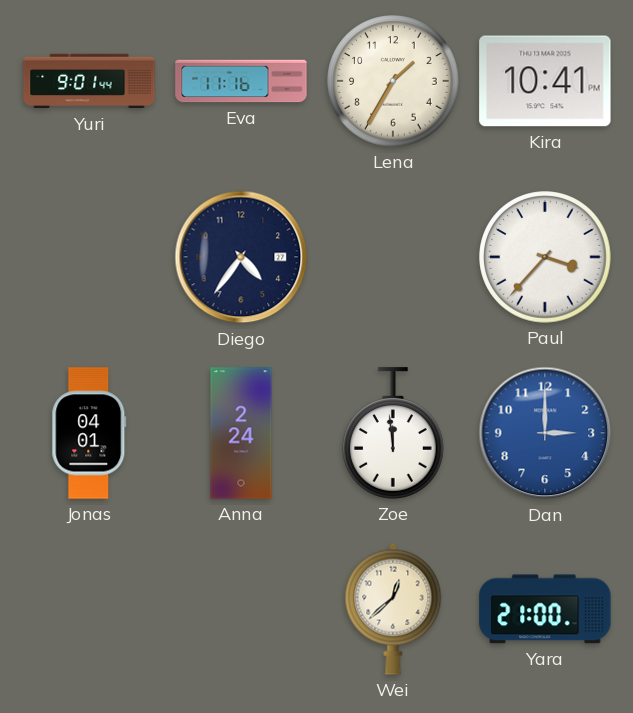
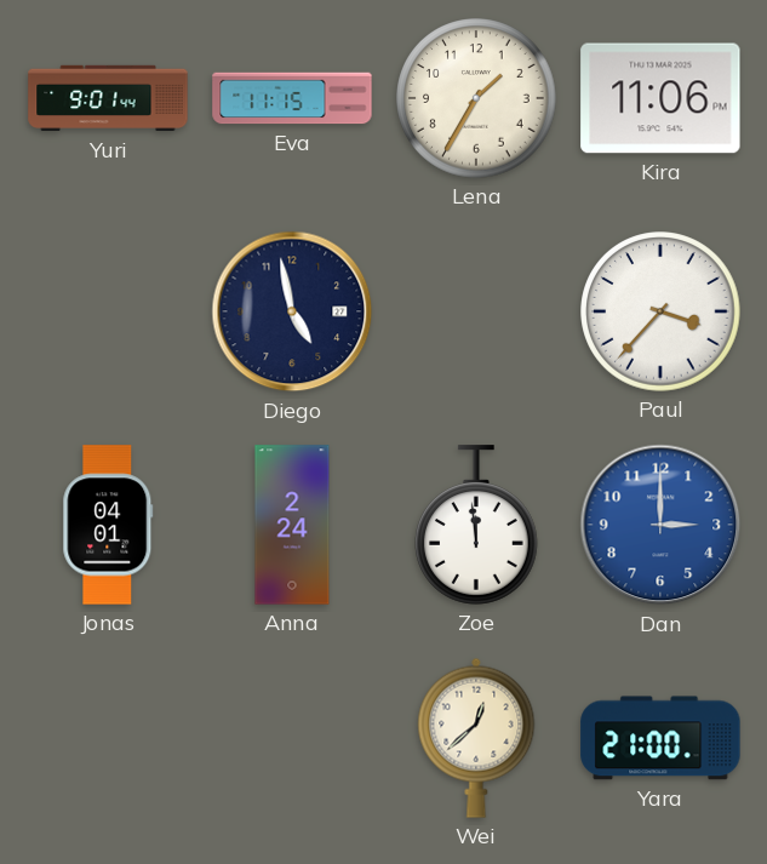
Eva: 11:16 -> 11:15 (292, 98)
Kira: 10:41 -> 11:06 (660, 98)
Diego: 4:36 -> 4:58 (292, 311)
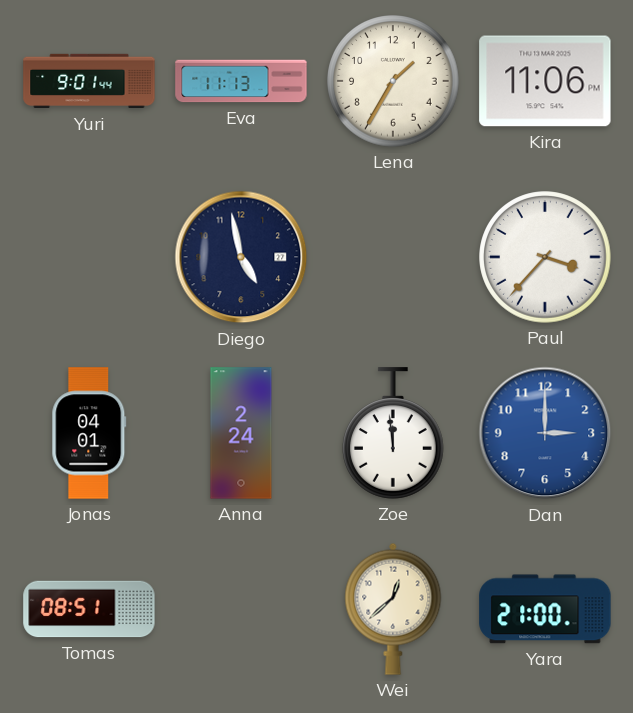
Eva: 11:15 -> 11:13 (241, 81)
Tomas: none -> 08:51 (89, 609)
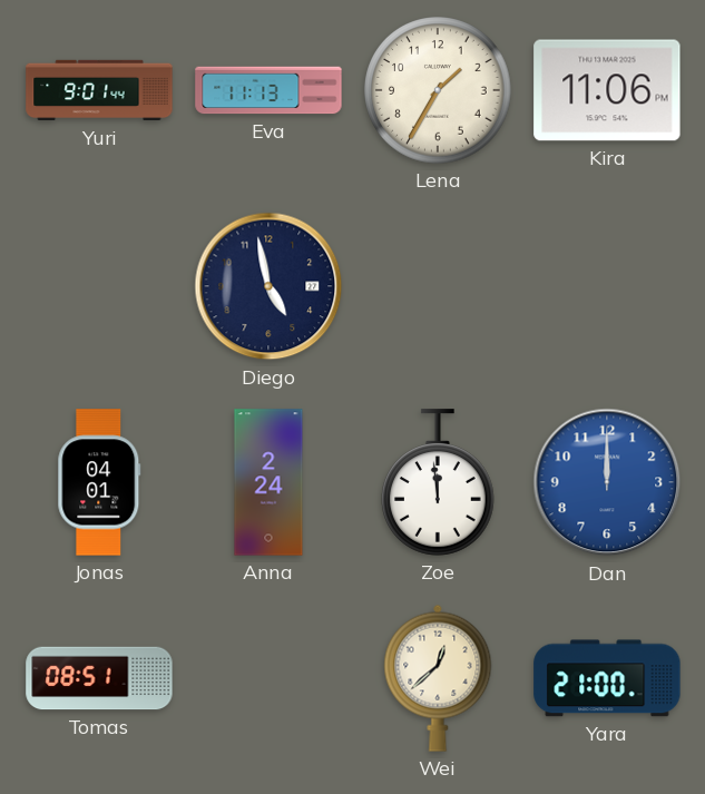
Paul: 3:37 -> none (545, 257)
Dan: 3:00 -> 12:00 (607, 482)
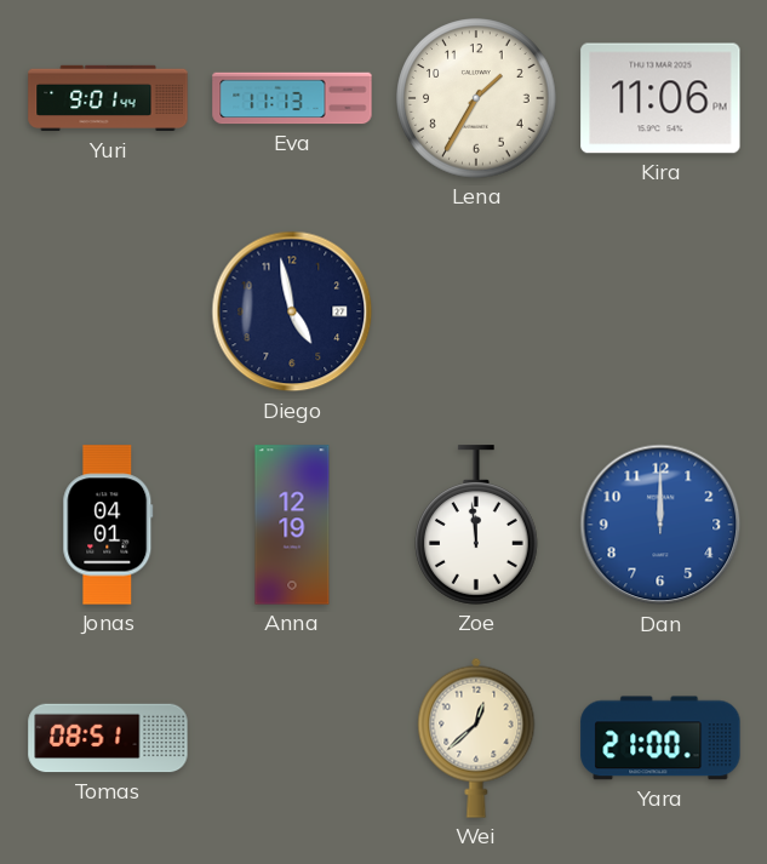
Anna: 2:24 -> 12:19 (292, 525)
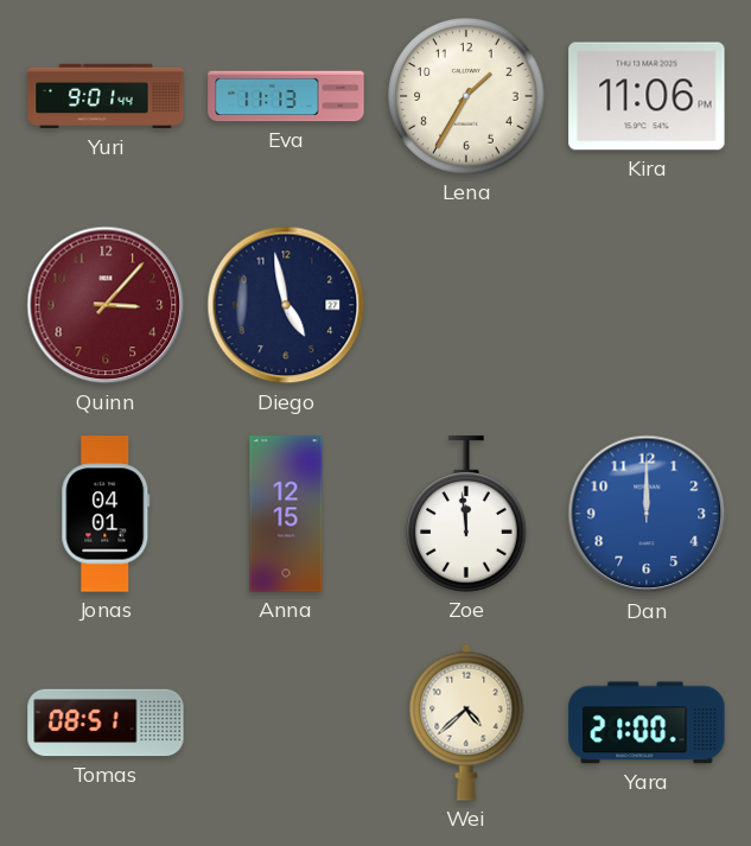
Quinn: none -> 3:07 (106, 305)
Anna: 12:19 -> 12:15 (286, 514)
Wei: 12:38 -> 4:38 (466, 723)
